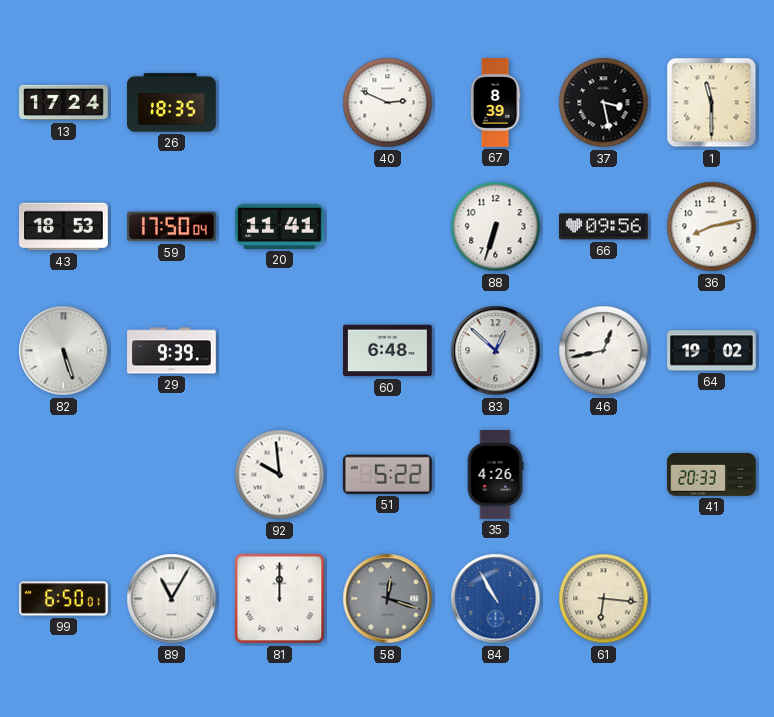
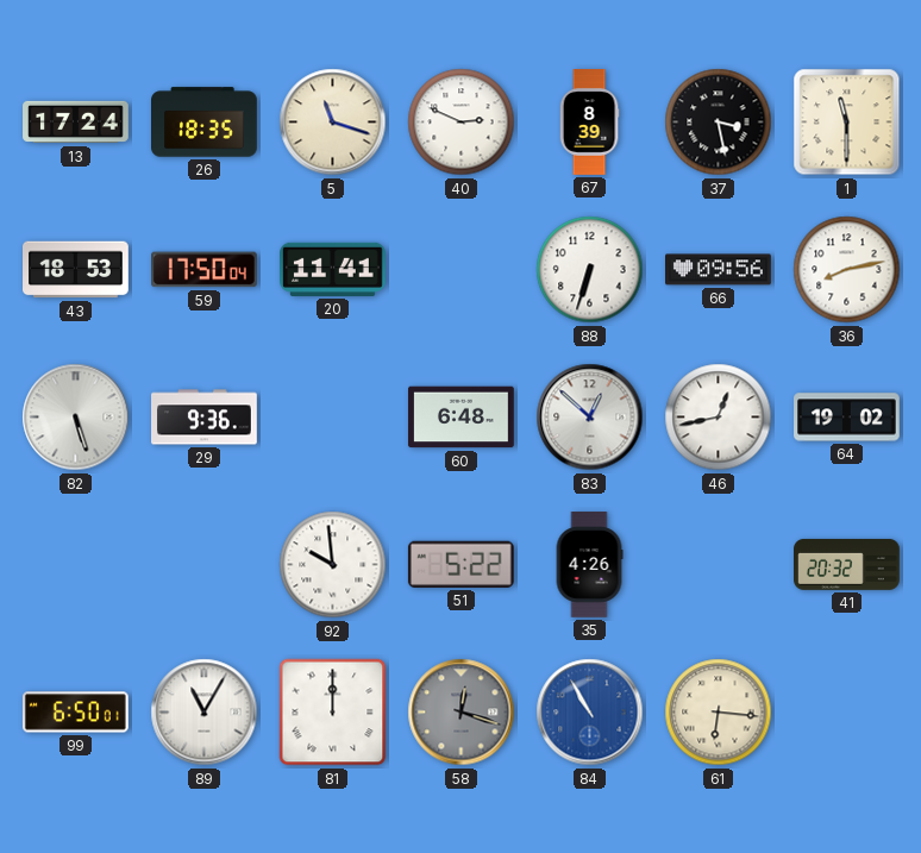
5: none -> 11:18 (333, 123)
29: 9:39 -> 9:36 (205, 418)
41: 20:33 -> 20:32 (847, 564)
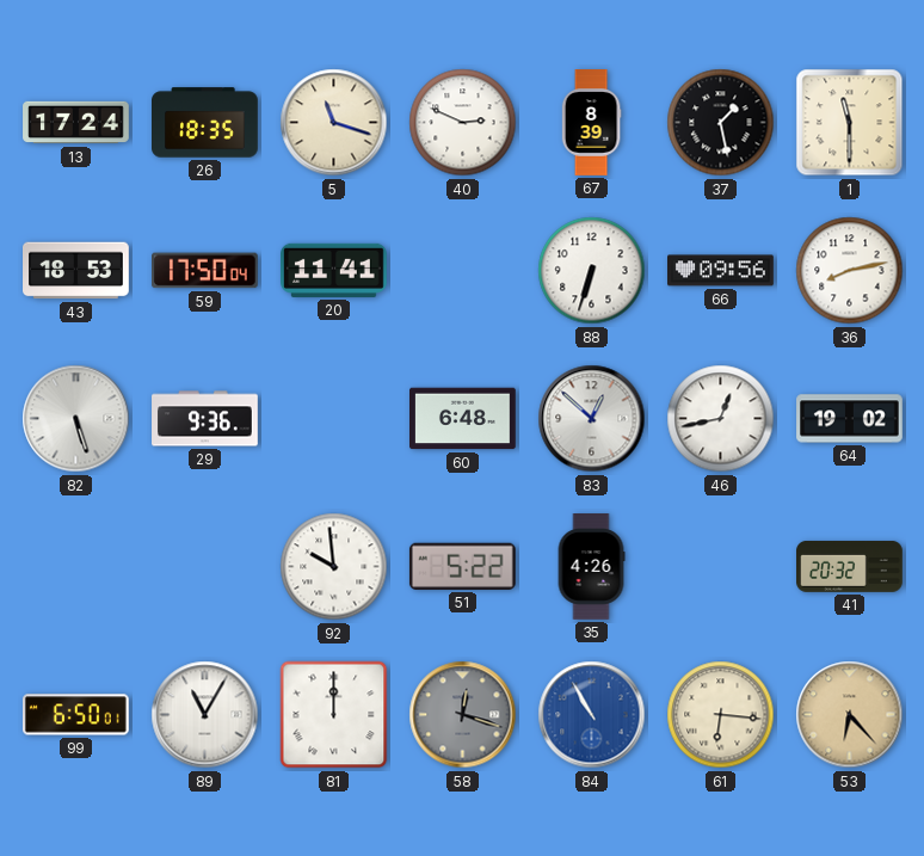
37: 3:28 -> 1:28 (721, 123)
53: none -> 6:23 (850, 715)
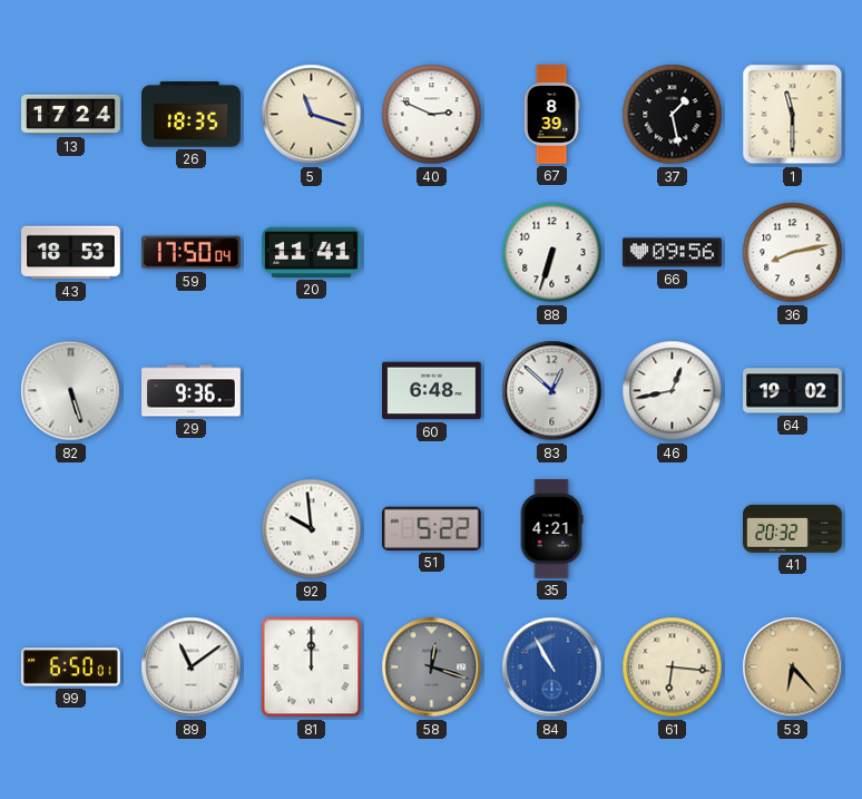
35: 4:26 -> 4:21 (551, 529)
89: 11:05 -> 11:09 (192, 668)
